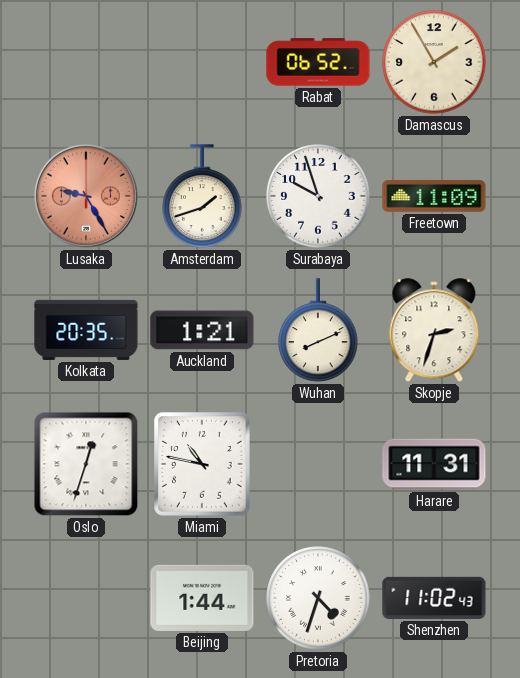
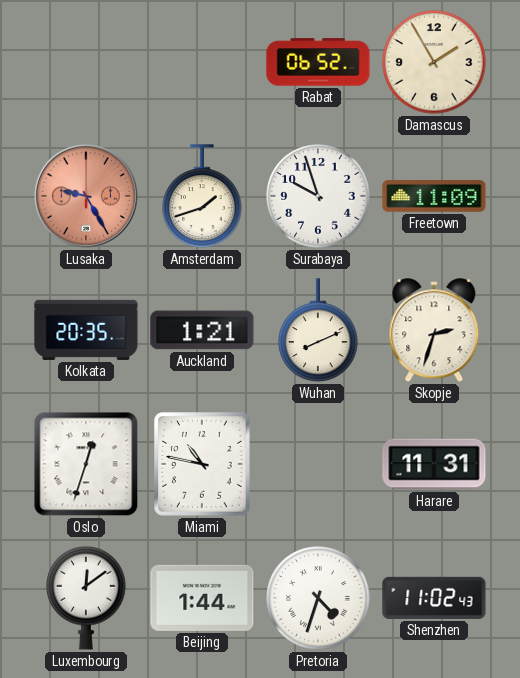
Luxembourg: none -> 12:09 (86, 598)
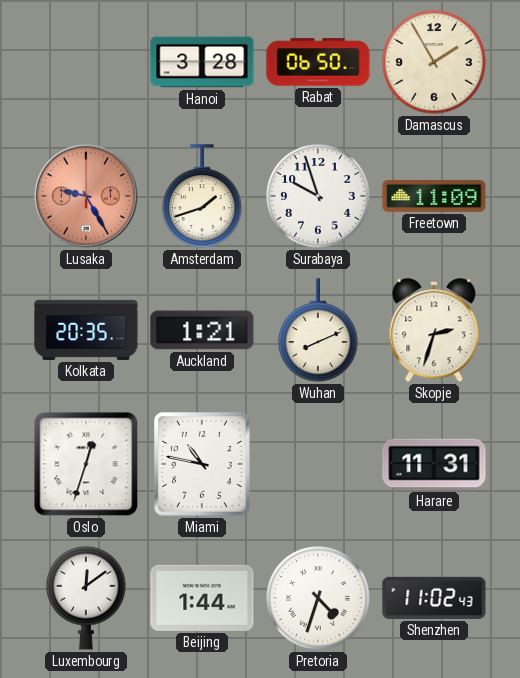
Hanoi: none -> 3:28 (202, 62)
Rabat: 06:52 -> 06:50 (318, 62)
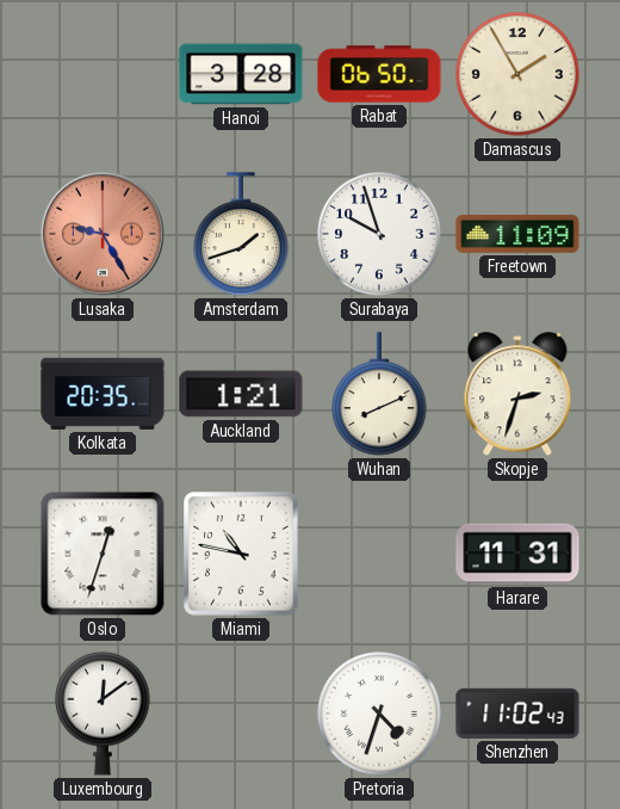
Beijing: 1:44 -> none (202, 598)
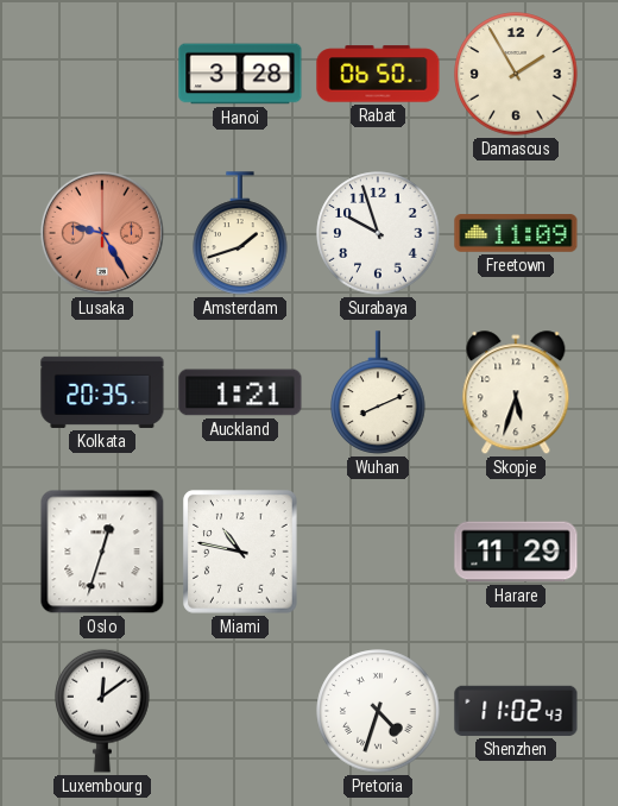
Skopje: 2:33 -> 5:33 (516, 393)
Harare: 11:31 -> 11:29 (516, 552)
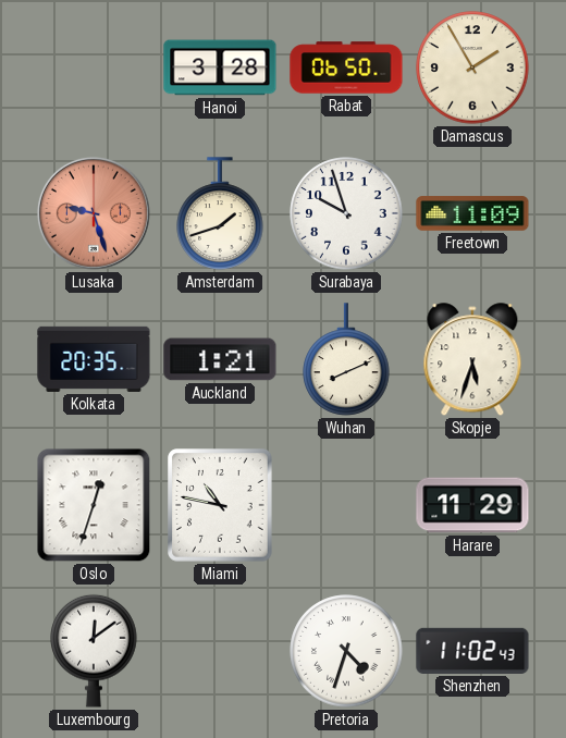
Lusaka: 9:25 -> 9:27 (94, 213)
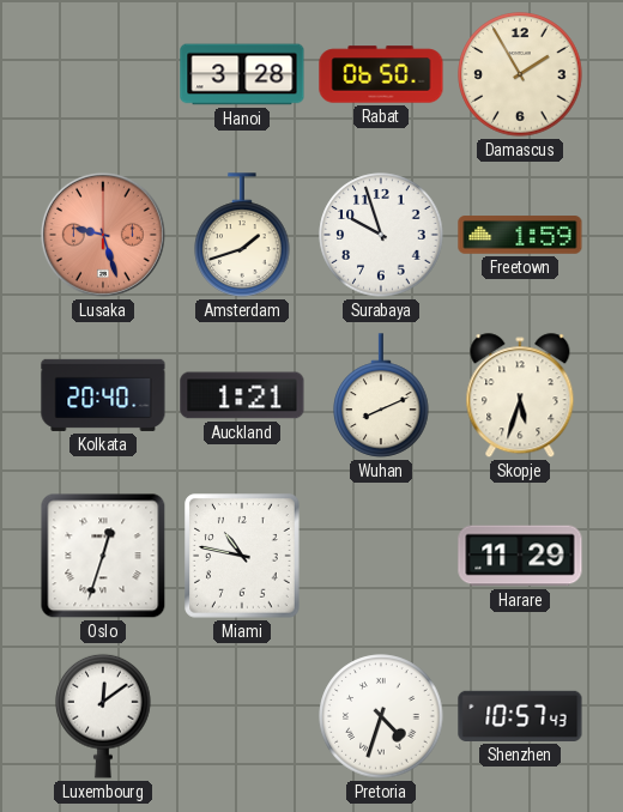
Freetown: 11:09 -> 1:59 (520, 235)
Kolkata: 20:35 -> 20:40 (103, 395)
Shenzhen: 11:02 -> 10:57 (520, 716)
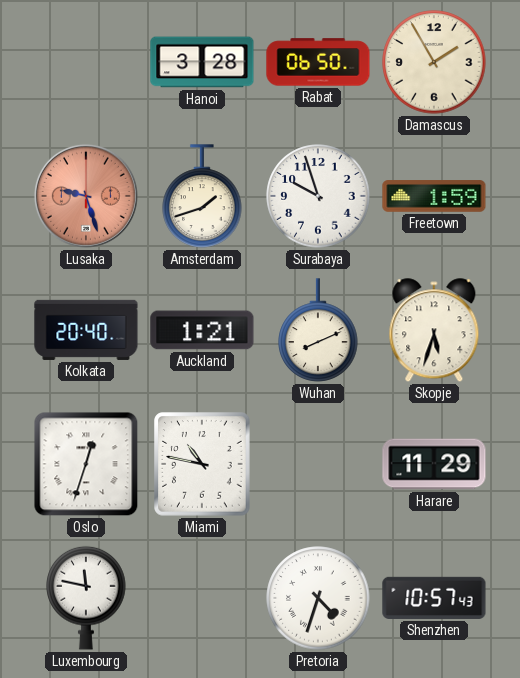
Luxembourg: 12:09 -> 11:47 (86, 598)
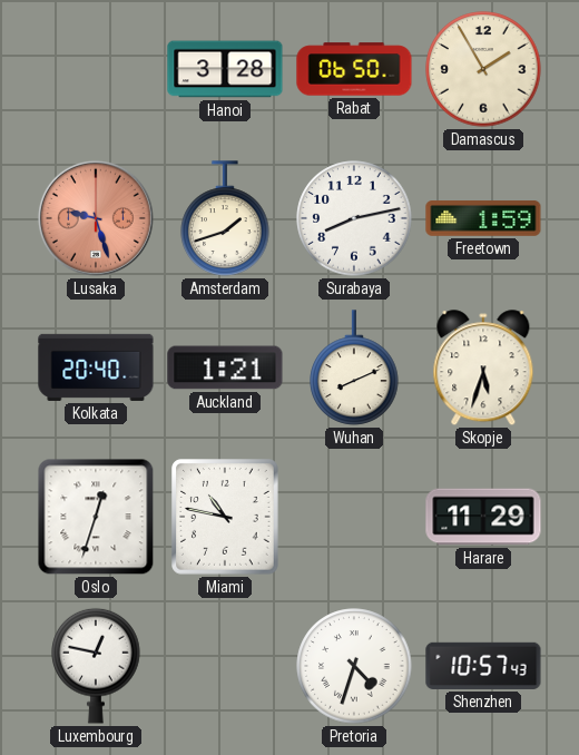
Surabaya: 9:57 -> 8:13 (354, 218)
Luxembourg: 11:47 -> 12:47 (96, 666)
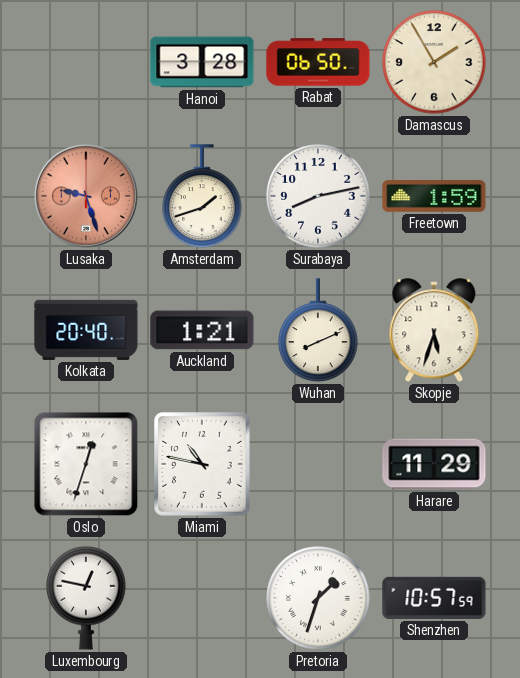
Pretoria: 4:33 -> 1:33 (318, 598)
Shenzhen: 10:57:43 -> 10:57:59 (434, 598)
